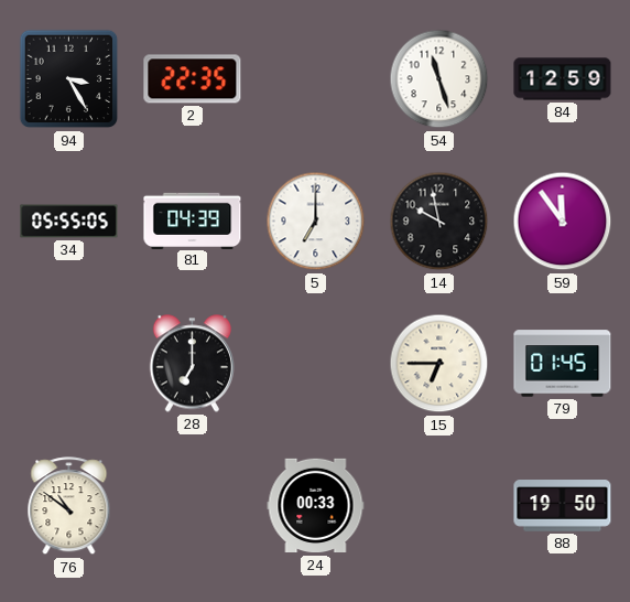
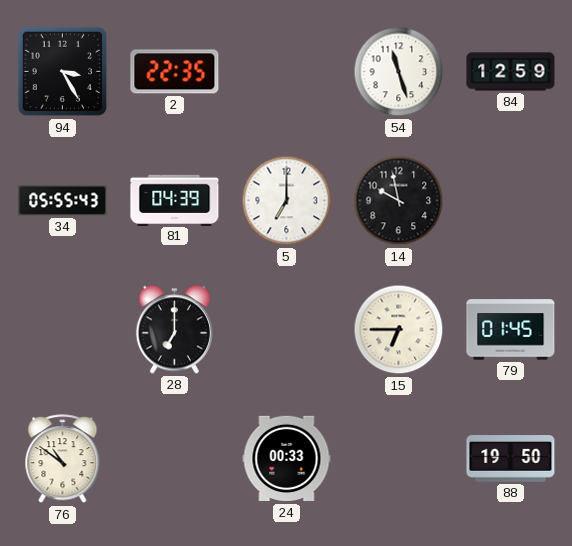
34: 05:55:05 -> 05:55:43 (63, 201)
59: 11:54 -> none (563, 222)
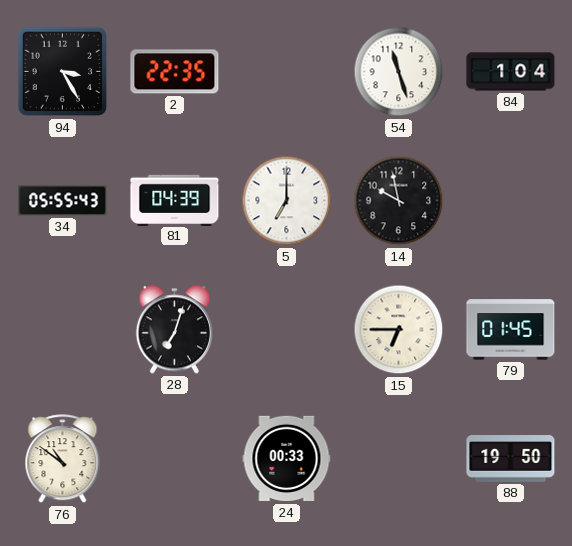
84: 12:59 -> 1:04 (511, 72)
28: 7:00 -> 7:03 (174, 330)
